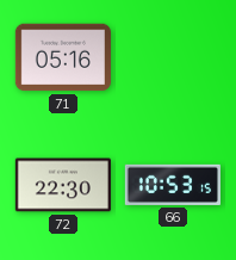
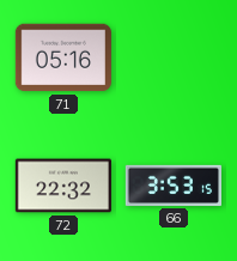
72: 22:30 -> 22:32 (63, 186)
66: 10:53 -> 3:53 (174, 186)
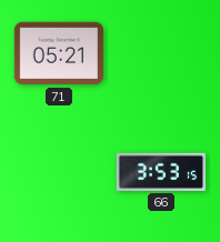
71: 05:16 -> 05:21 (59, 53)
72: 22:32 -> none (63, 186)
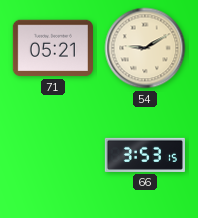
54: none -> 9:10 (145, 48)
